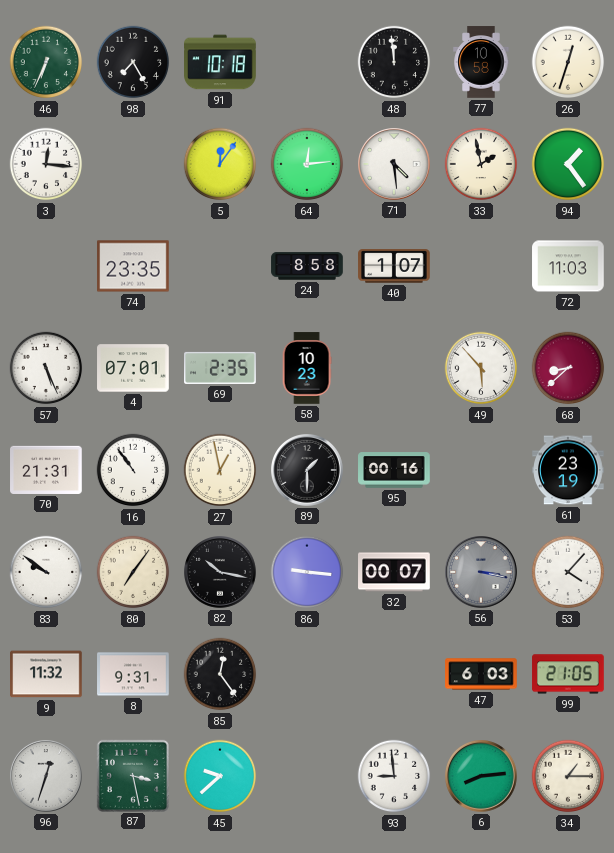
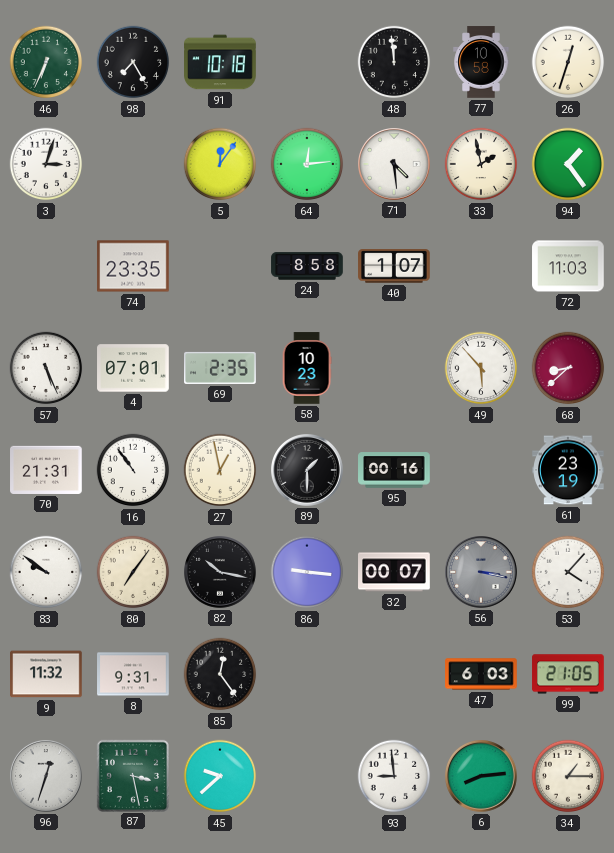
3: 12:16 -> 3:03 (46, 164)
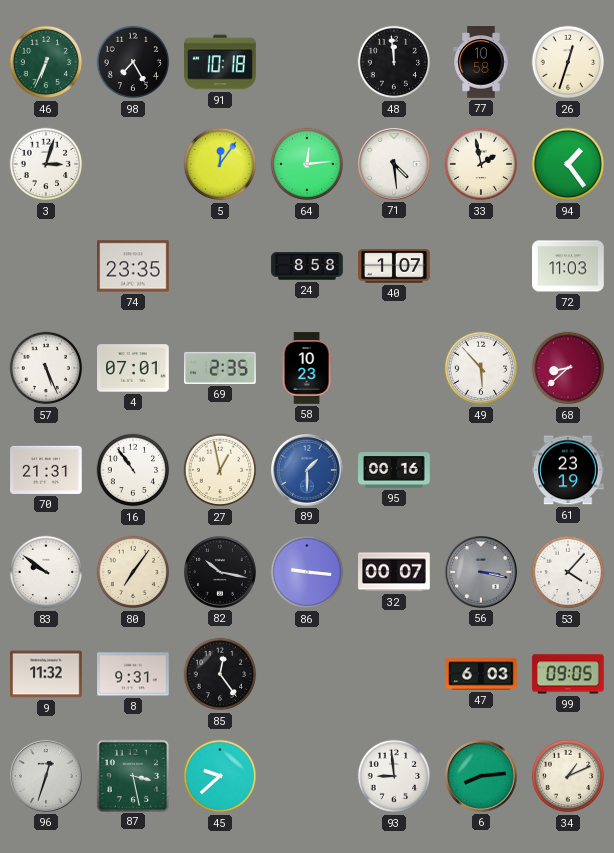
89 dial: black -> blue (308, 471)
99: 21:05 -> 09:05 (568, 674)
34: 1:15 -> 1:11 (568, 776)
